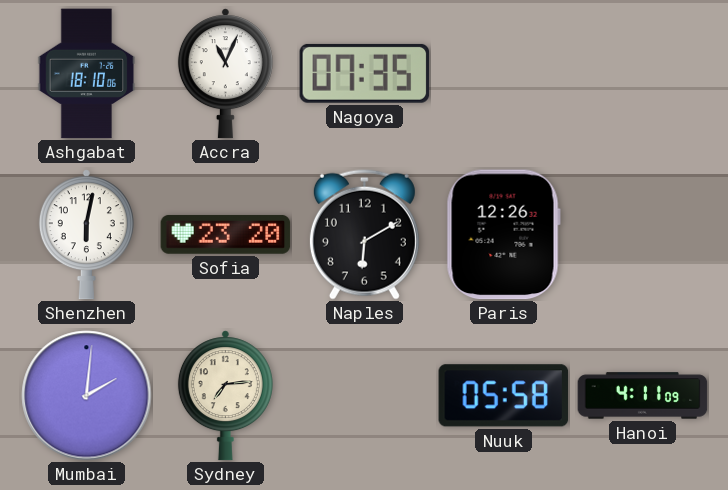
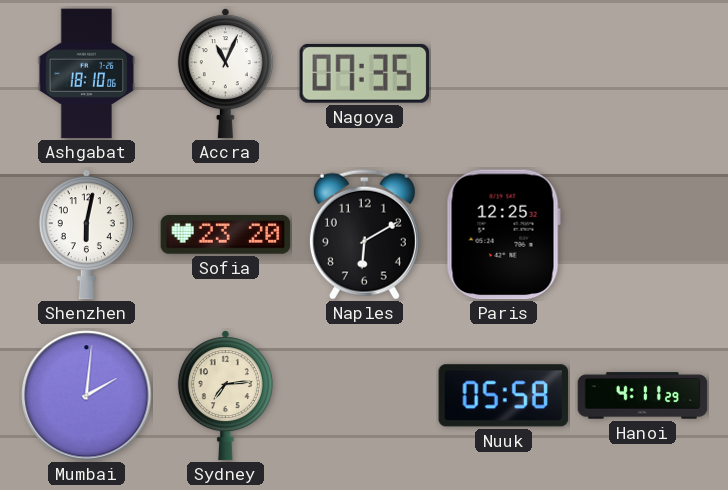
Paris: 12:26 -> 12:25 (503, 235)
Hanoi: 4:11:09 -> 4:11:29 (643, 396)
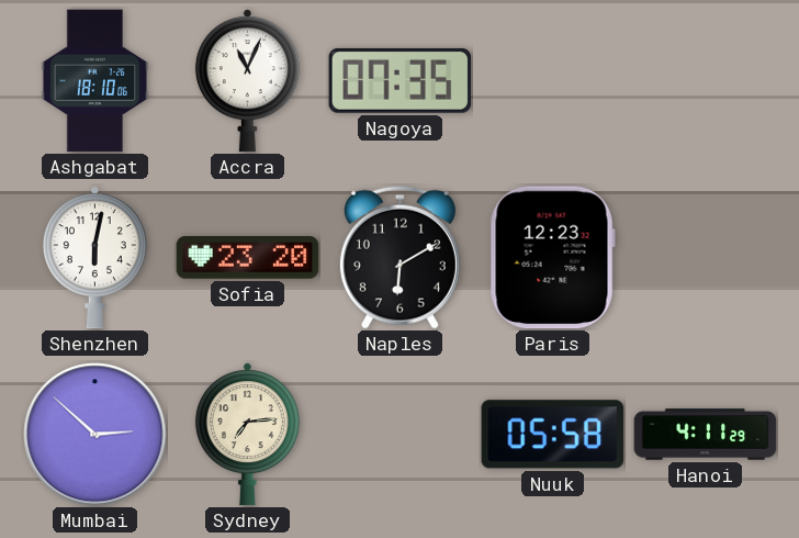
Paris: 12:25 -> 12:23 (552, 258)
Mumbai: 2:01 -> 2:52 (95, 435)
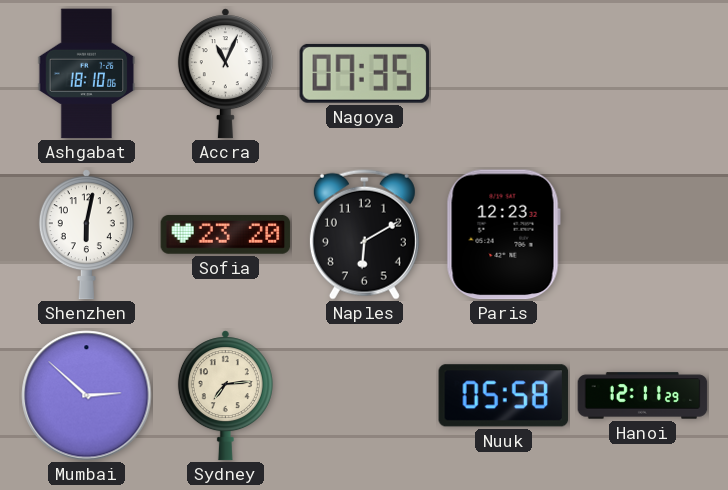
Hanoi: 4:11 -> 12:11 (643, 396)
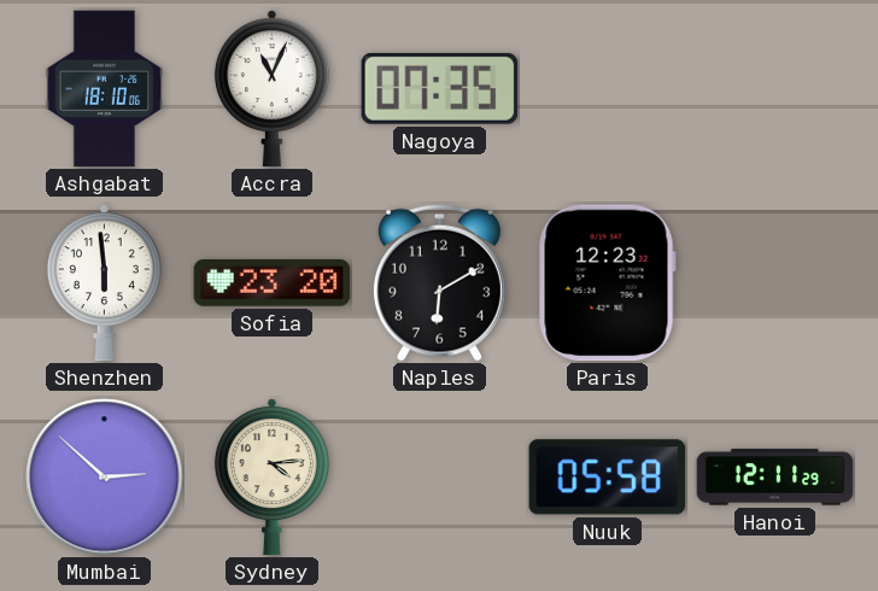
Shenzhen: 6:02 -> 5:59 (104, 283)
Sydney: 7:14 -> 4:14 (271, 478)
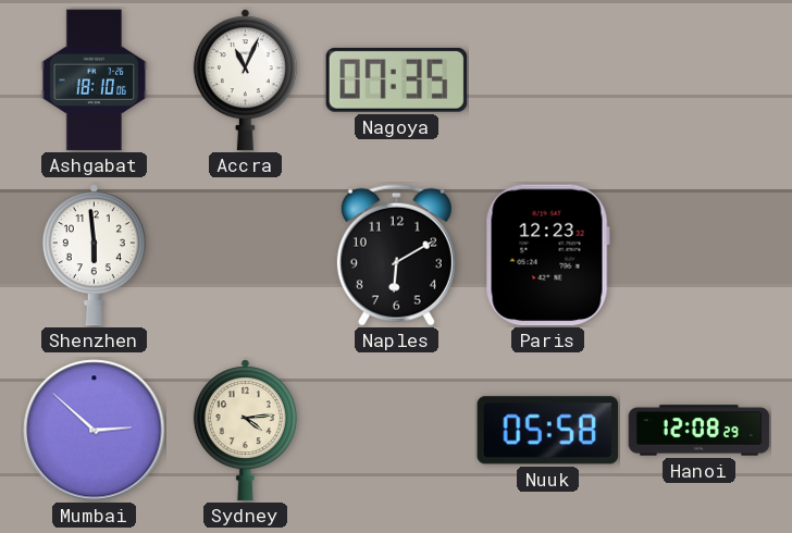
Sofia: 23:20 -> none (273, 283)
Hanoi: 12:11 -> 12:08 (700, 431)
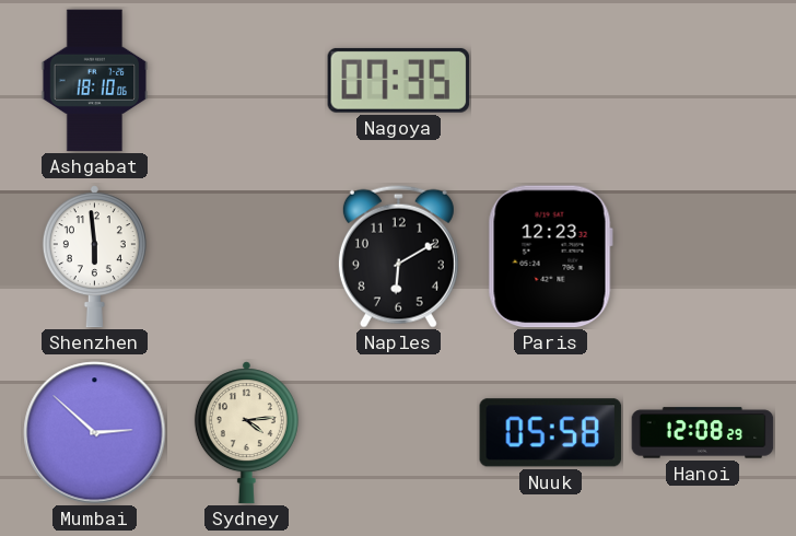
Accra: 11:04 -> none (245, 80)
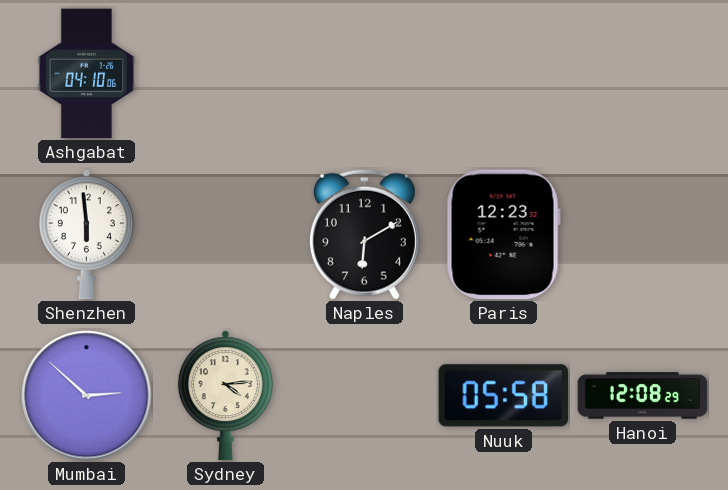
Ashgabat: 18:10 -> 04:10 (87, 74)
Nagoya: 07:35 -> none (399, 80)
